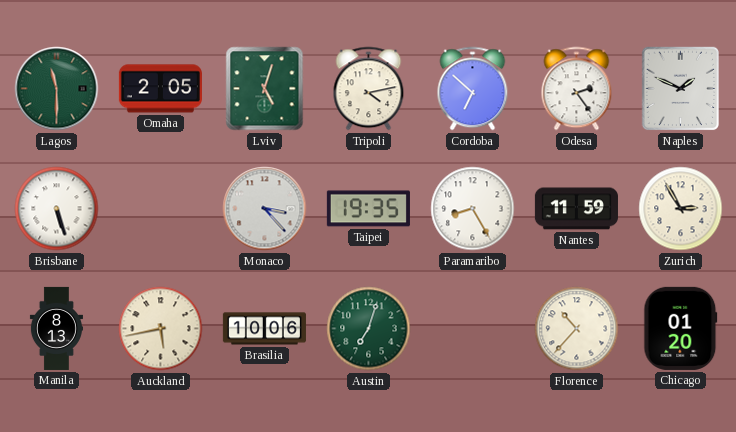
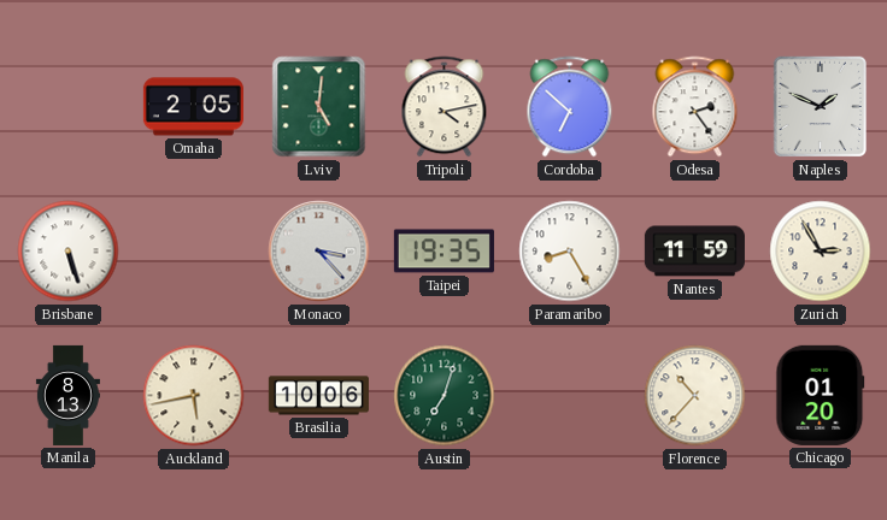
Lagos: 11:30 -> none (57, 89)
Lviv: 5:03 -> 5:01 (319, 107)
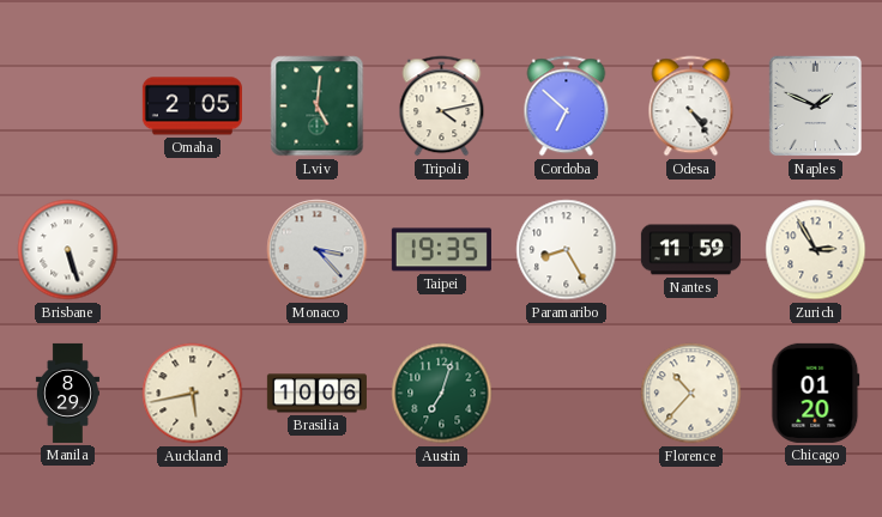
Odesa: 2:24 -> 4:24 (691, 107)
Manila: 8:13 -> 8:29 (67, 393)
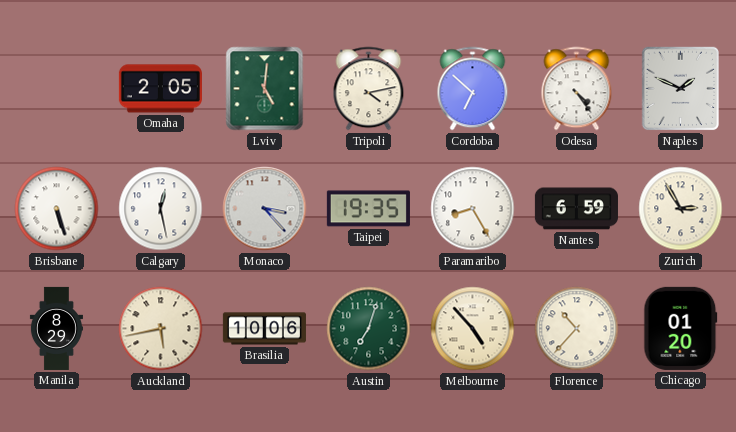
Calgary: none -> 12:28 (161, 209)
Nantes: 11:59 -> 6:59 (576, 209)
Melbourne: none -> 4:53 (473, 329)
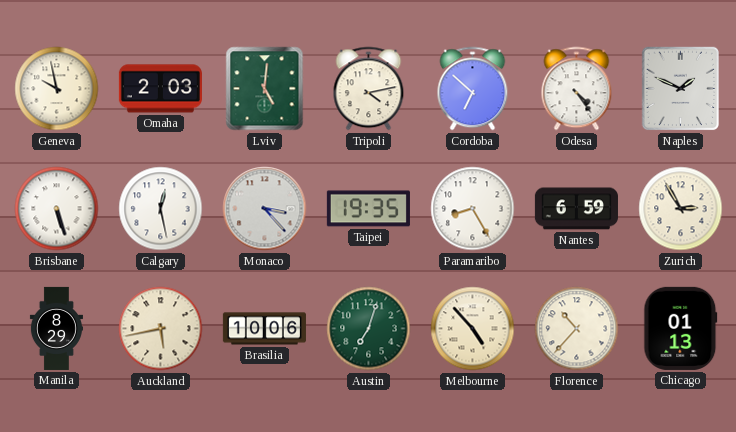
Geneva: none -> 9:58 (57, 89)
Omaha: 2:05 -> 2:03 (160, 89)
Chicago: 01:20 -> 01:13 (681, 328)
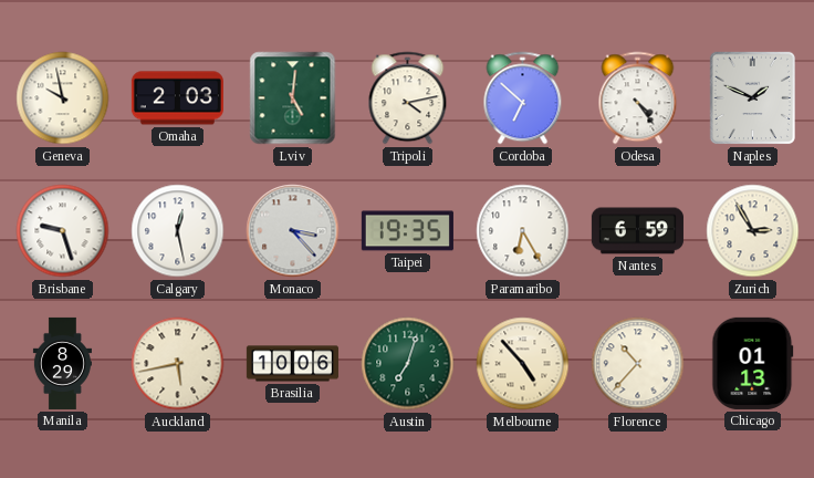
Brisbane: 5:27 -> 9:27 (63, 231)
Paramaribo: 8:25 -> 6:25 (523, 231)
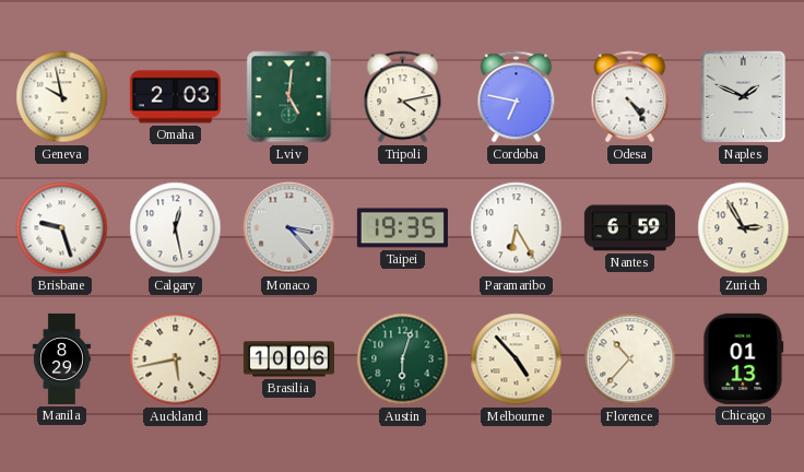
Cordoba: 6:52 -> 6:47 (517, 97)
Austin: 7:03 -> 6:03 (403, 359)
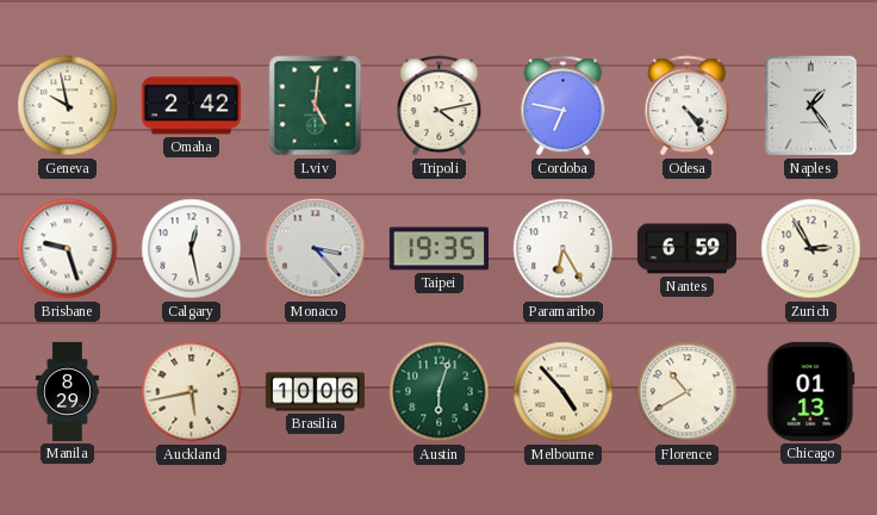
Omaha: 2:03 -> 2:42 (191, 106)
Naples: 1:49 -> 1:24 (810, 106)
Florence: 10:37 -> 10:40 (688, 392)
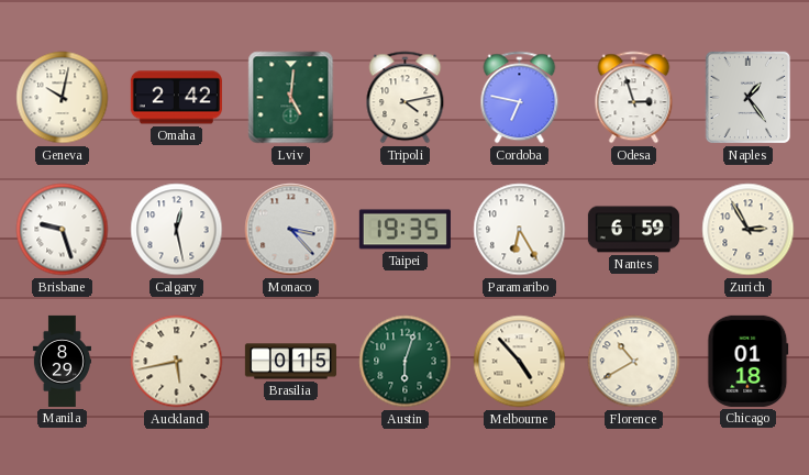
Geneva: 9:58 -> 10:02 (63, 98)
Odesa: 4:24 -> 2:57 (634, 98)
Brasilia: 10:06 -> 0:15 (290, 362)
Chicago: 01:13 -> 01:18 (749, 361)
